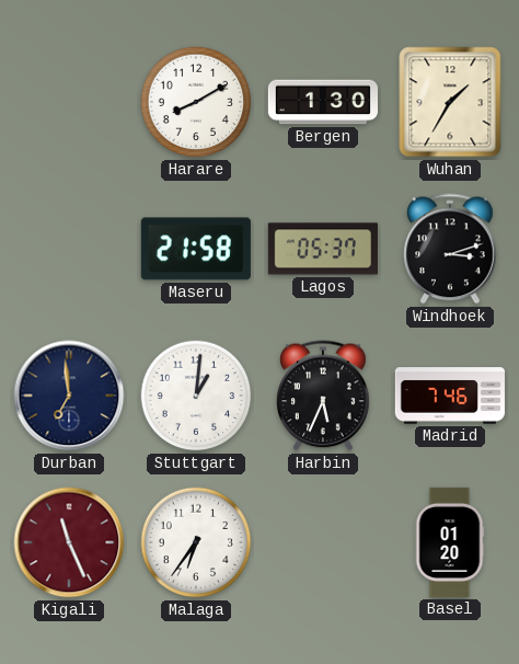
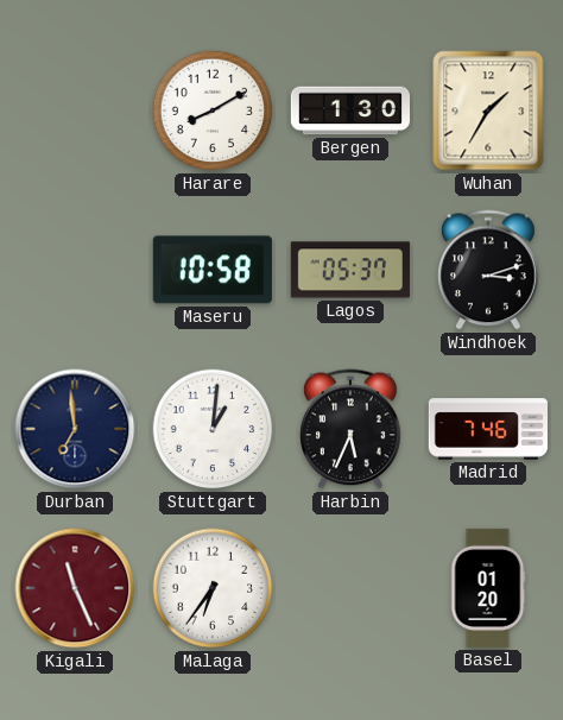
Maseru: 21:58 -> 10:58 (213, 270)
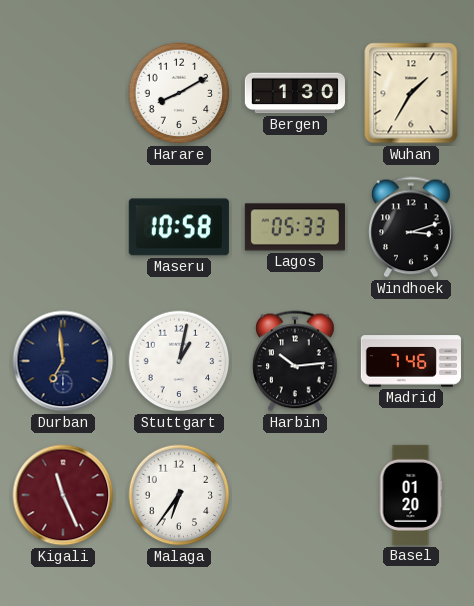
Lagos: 05:37 -> 05:33 (295, 227)
Stuttgart: 1:01 -> 1:02 (179, 361)
Harbin: 5:34 -> 10:14 (295, 361)
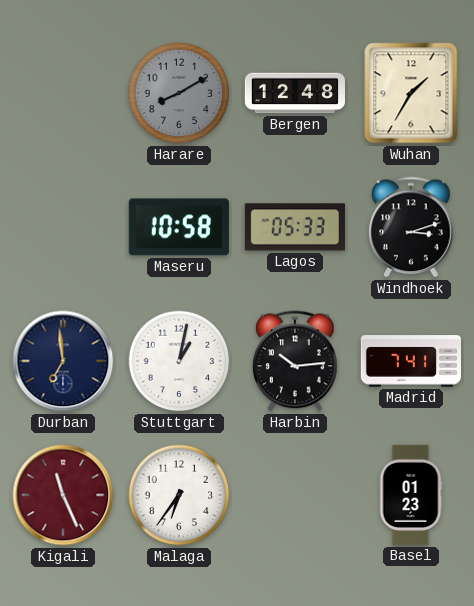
Harare dial: white -> grey (179, 93)
Bergen: 1:30 -> 12:48 (294, 93)
Madrid: 7:46 -> 7:41 (410, 361)
Basel: 01:20 -> 01:23 (411, 495)
